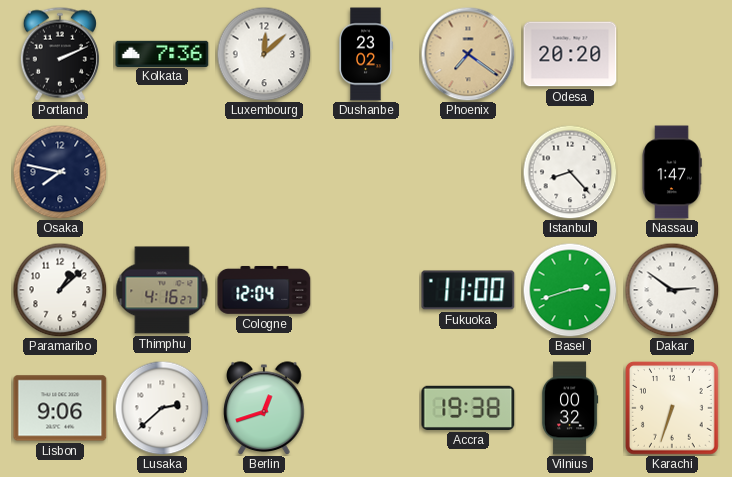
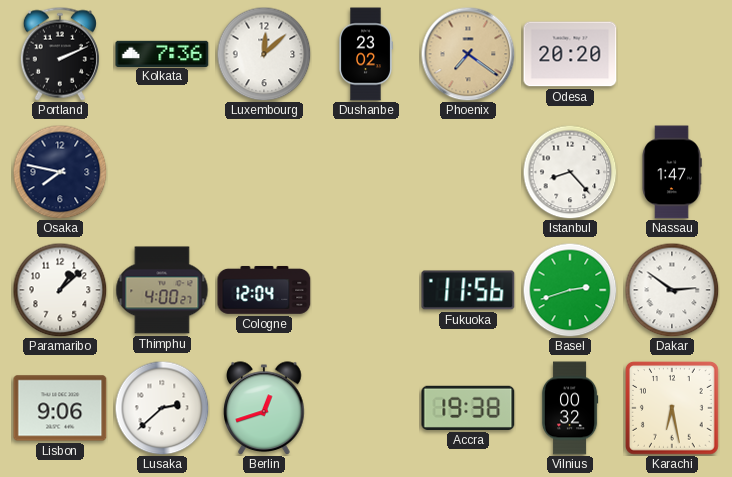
Thimphu: 4:16 -> 4:00 (162, 290)
Fukuoka: 11:00 -> 11:56 (468, 290)
Karachi: 6:33 -> 6:28 (673, 409)
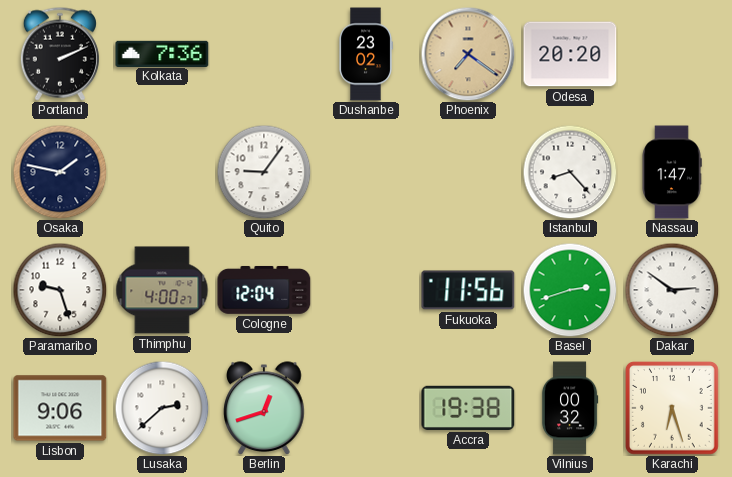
Luxembourg: 12:08 -> none (264, 54)
Osaka: 7:47 -> 1:47 (60, 172)
Quito: none -> 9:06 (264, 172)
Paramaribo: 1:08 -> 9:27 (60, 290)
Karachi: 6:28 -> 6:27 (673, 409)
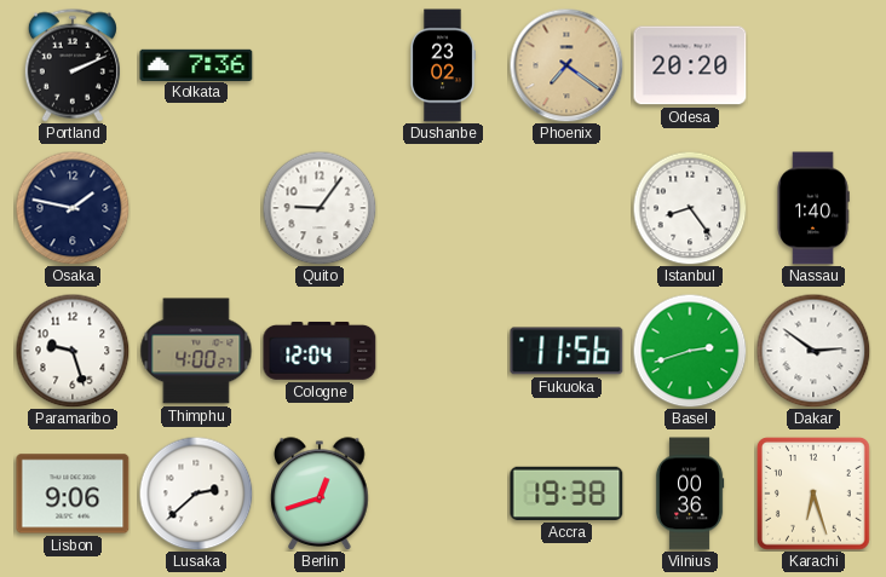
Istanbul: 8:23 -> 8:24 (690, 208)
Nassau: 1:47 -> 1:40 (813, 208)
Vilnius: 00:32 -> 00:36 (690, 494)
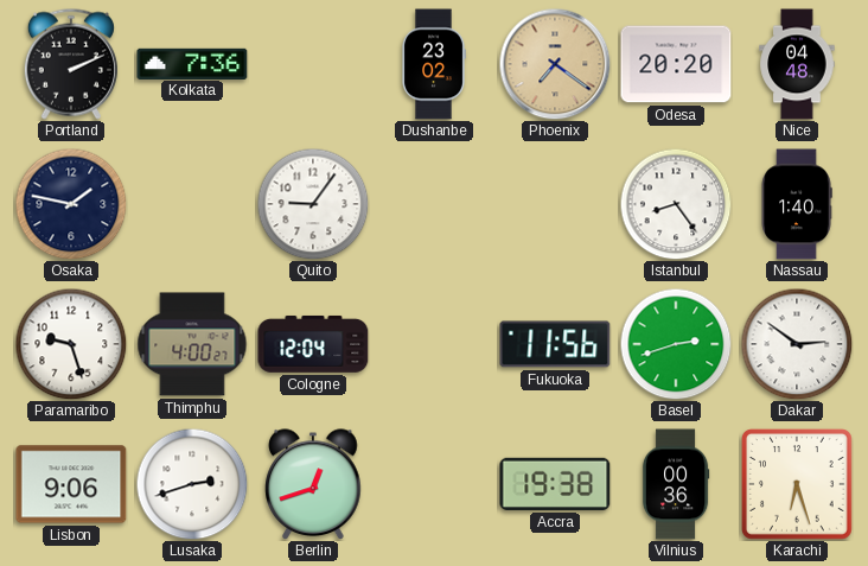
Nice: none -> 04:48 (797, 64)
Lusaka: 2:38 -> 2:42 (192, 484)
